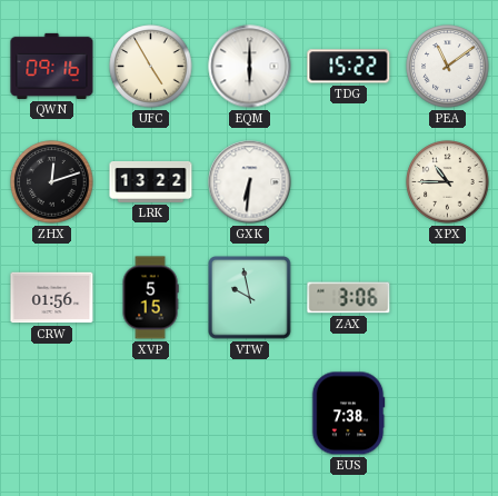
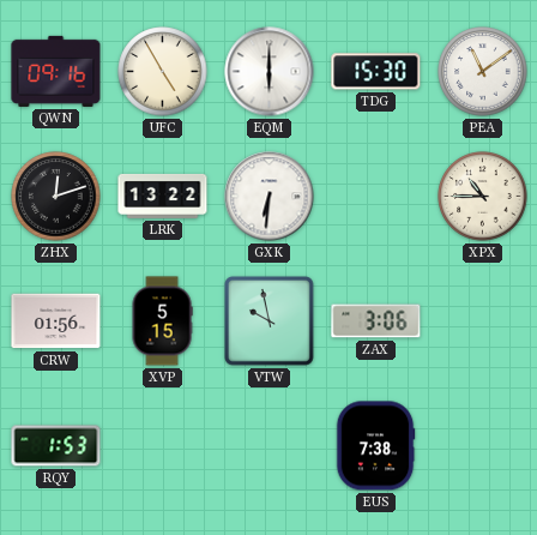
TDG: 15:22 -> 15:30 (376, 72)
RQY: none -> 1:53 (56, 446)
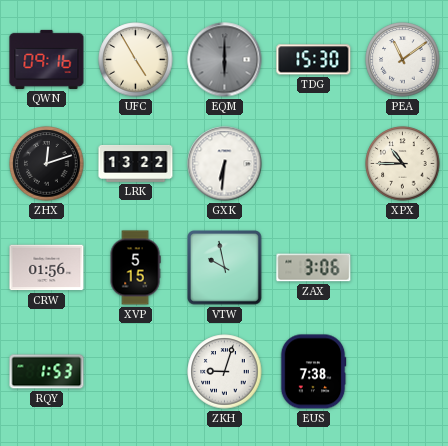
EQM dial: white -> grey (225, 60)
ZKH: none -> 9:03 (225, 372)
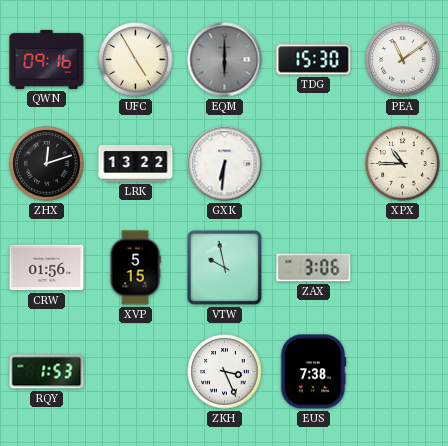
ZKH: 9:03 -> 3:26 (225, 372)
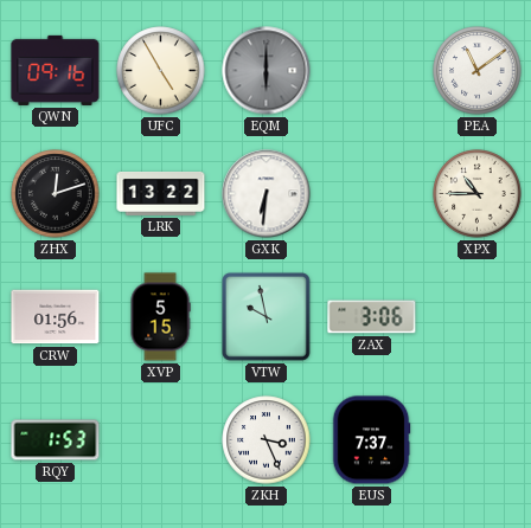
TDG: 15:30 -> none (314, 60)
EUS: 7:38 -> 7:37 (371, 440)
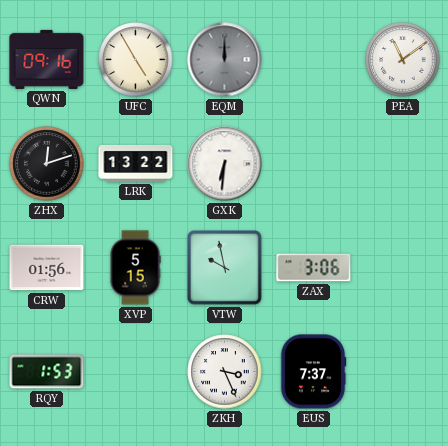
EQM: 6:00 -> 12:00 (225, 60)
XPX: 10:45 -> none (478, 194)
